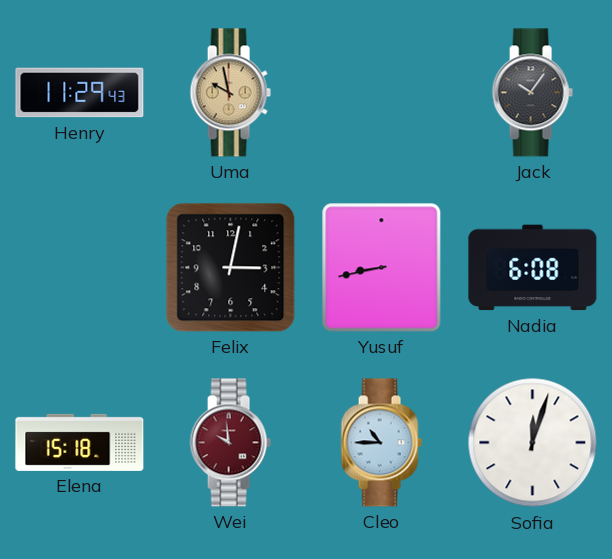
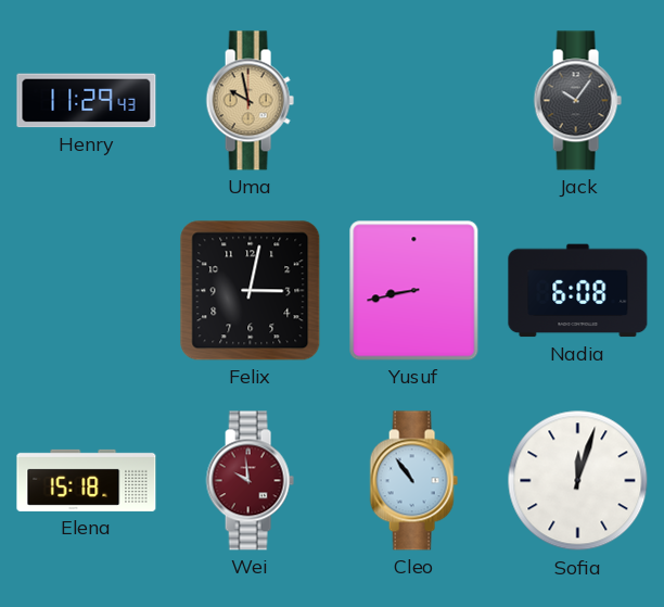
Cleo: 10:45 -> 10:54 (413, 481)
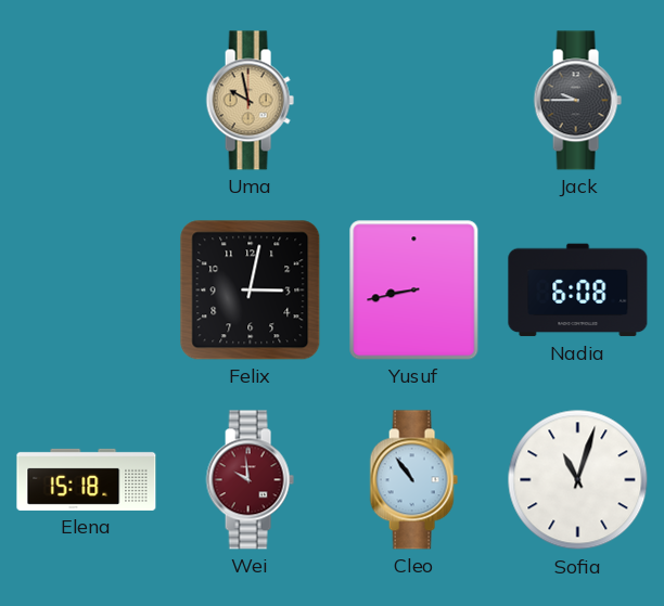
Henry: 11:29 -> none (87, 101)
Jack: 10:06 -> 9:45 (577, 101)
Sofia: 12:03 -> 11:03 (578, 480)
